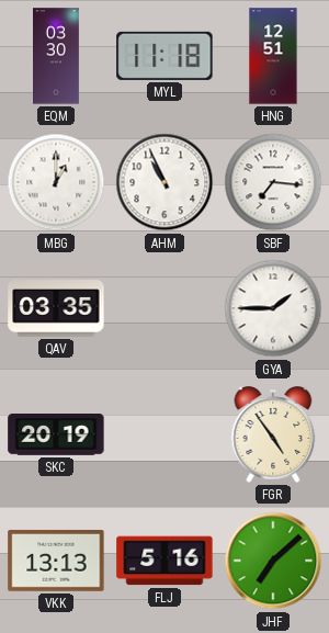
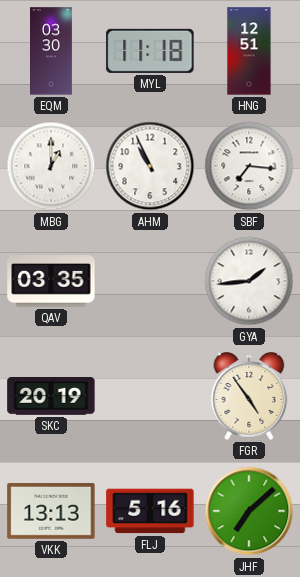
GYA: 1:45 -> 1:44 (249, 281)
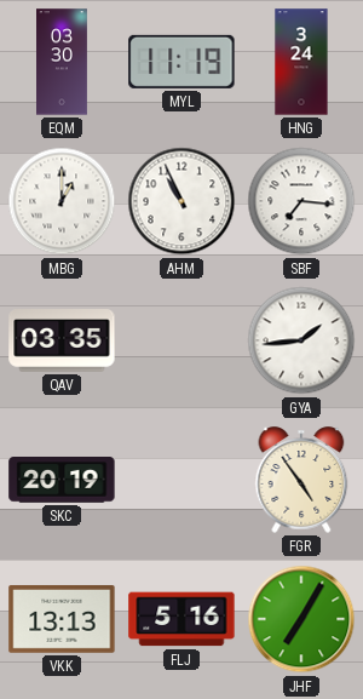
MYL: 11:18 -> 11:19 (181, 62)
HNG: 12:51 -> 3:24 (301, 62)
JHF: 7:08 -> 7:05 (301, 619)
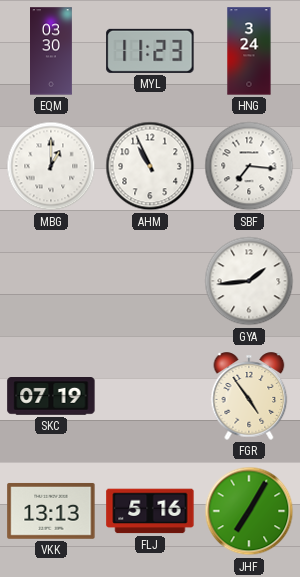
MYL: 11:19 -> 11:23 (150, 51)
QAV: 03:35 -> none (62, 340)
SKC: 20:19 -> 07:19 (51, 396)
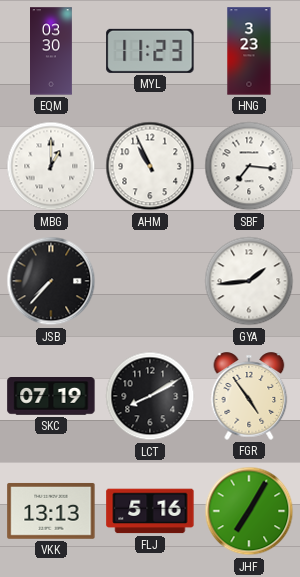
HNG: 3:24 -> 3:23 (249, 51)
JSB: none -> 7:37 (51, 281)
LCT: none -> 8:10 (150, 396)
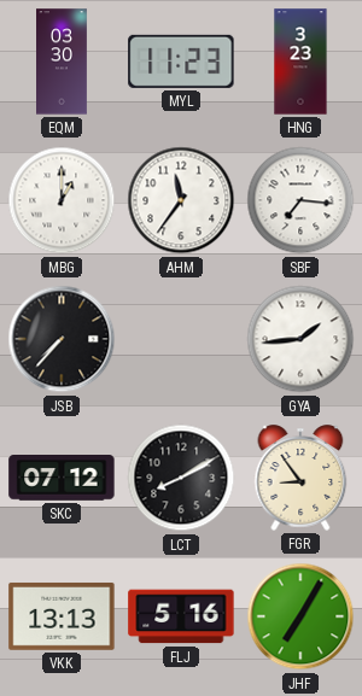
AHM: 10:56 -> 11:36 (181, 200)
SKC: 07:19 -> 07:12 (62, 478)
FGR: 4:54 -> 8:54 (300, 478)
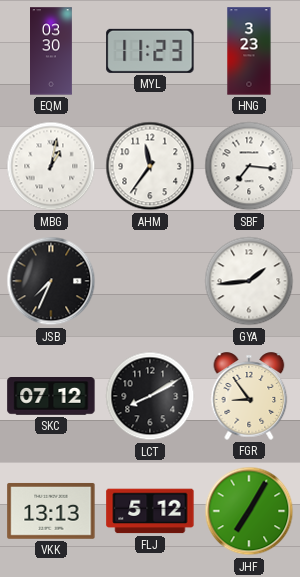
MBG: 1:00 -> 1:02 (51, 166)
JSB: 7:37 -> 7:34 (51, 281)
FLJ: 5:16 -> 5:12 (150, 511)
